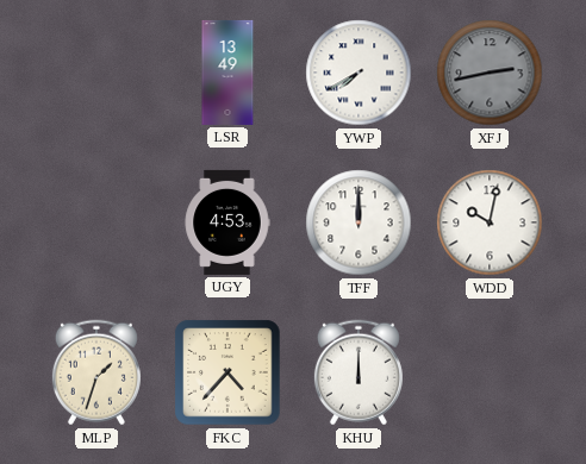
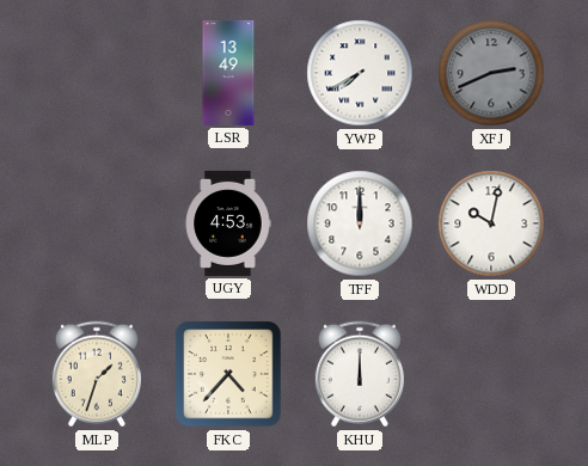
XFJ: 2:43 -> 2:41 (491, 73)
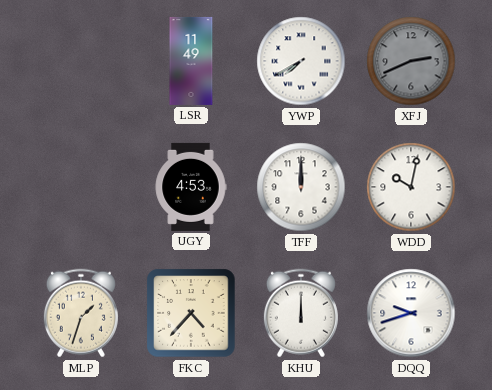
LSR: 13:49 -> 11:49 (191, 61)
DQQ: none -> 9:42 (411, 313)
